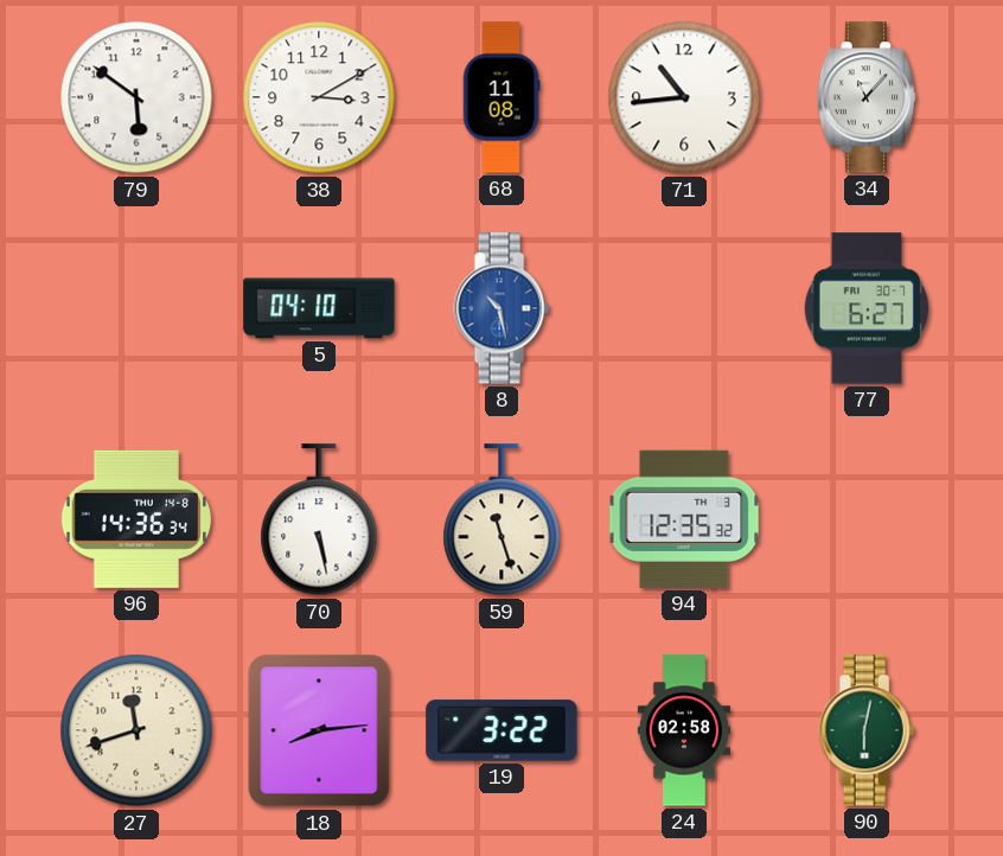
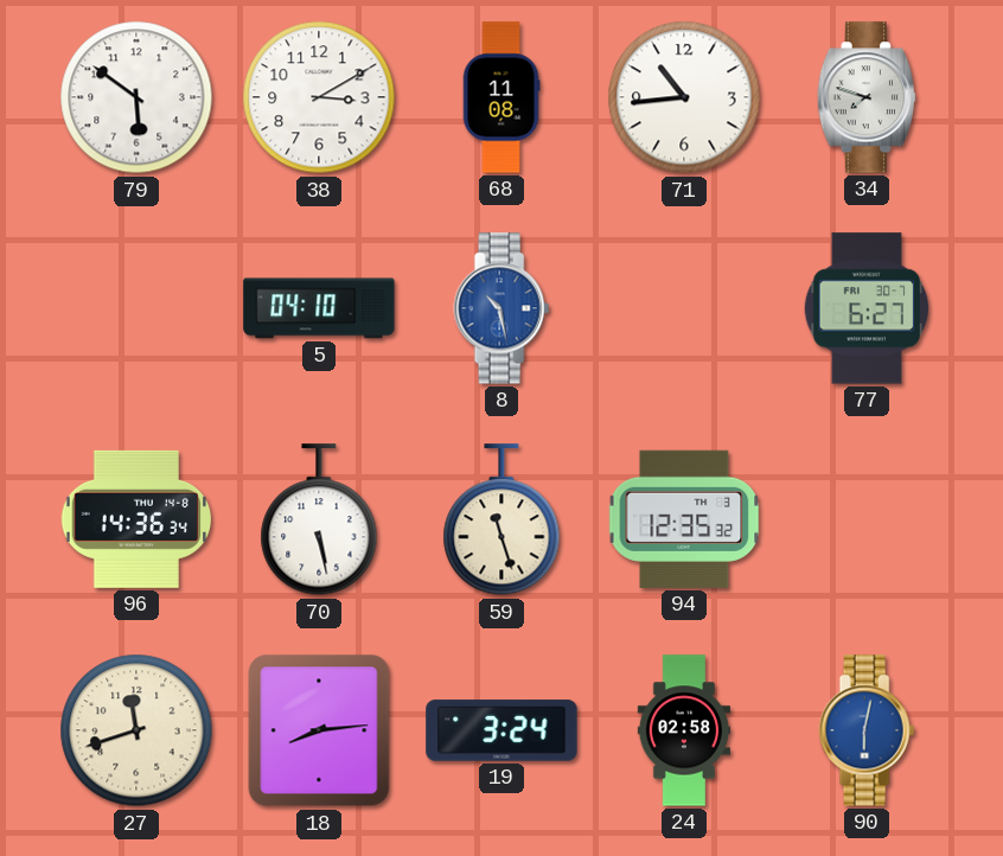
34: 11:07 -> 7:48 (865, 97)
19: 3:22 -> 3:24 (502, 730)
90 dial: green -> blue (867, 730)
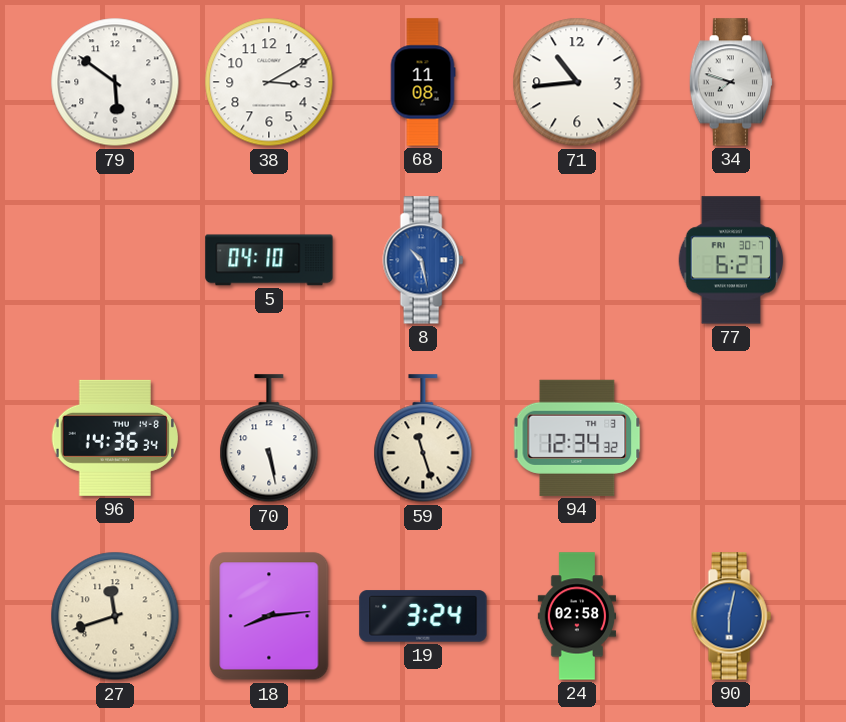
94: 12:35 -> 12:34 (577, 438)
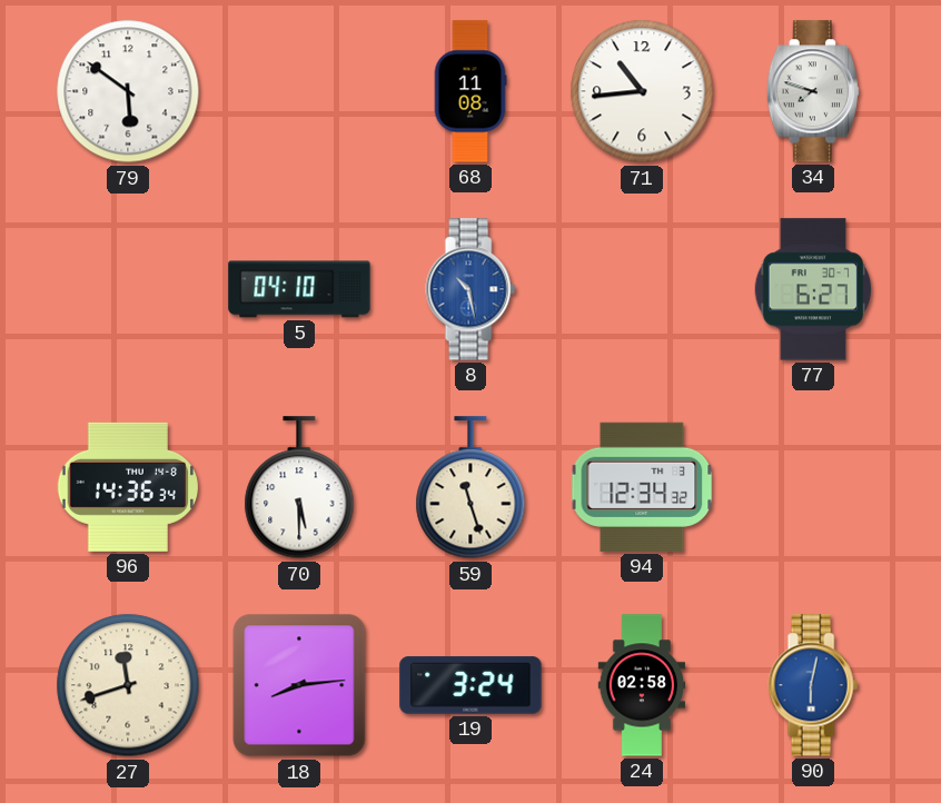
38: 3:10 -> none (269, 82)
70: 5:28 -> 5:30 (299, 488)
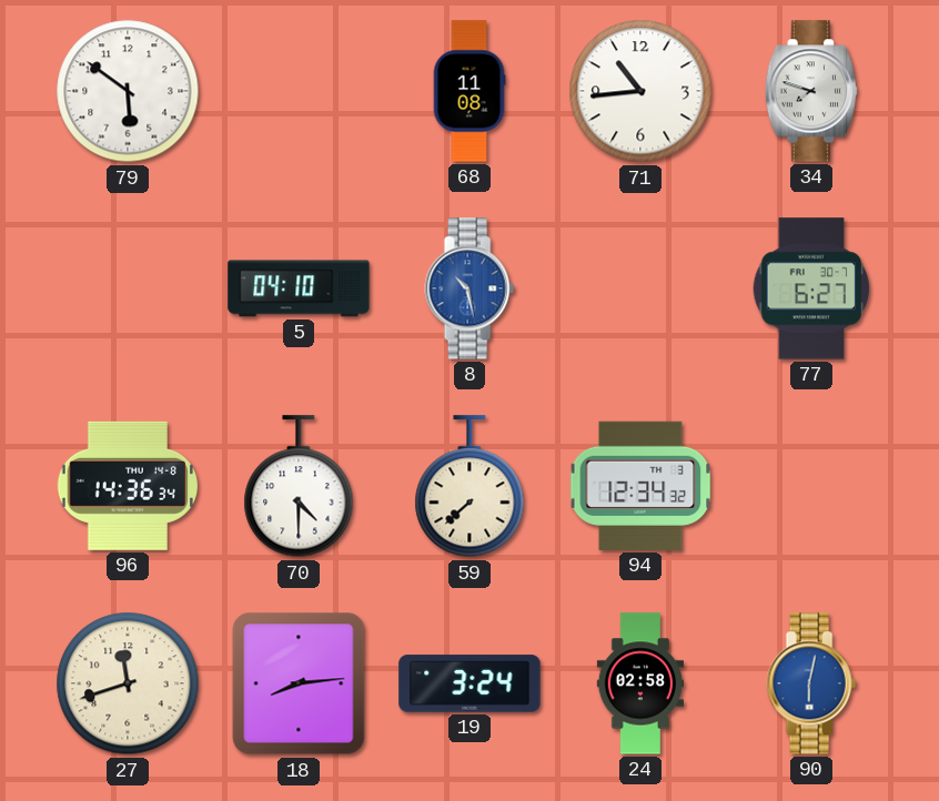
70: 5:30 -> 4:30 (299, 487)
59: 11:27 -> 7:38 (469, 487)
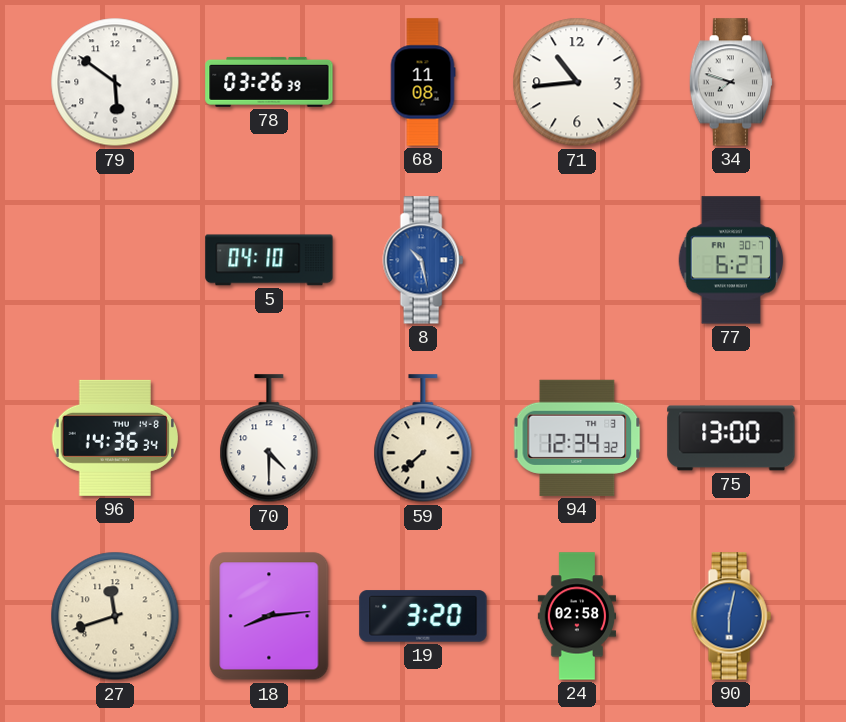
78: none -> 03:26 (269, 82)
75: none -> 13:00 (731, 438)
19: 3:24 -> 3:20 (423, 616)
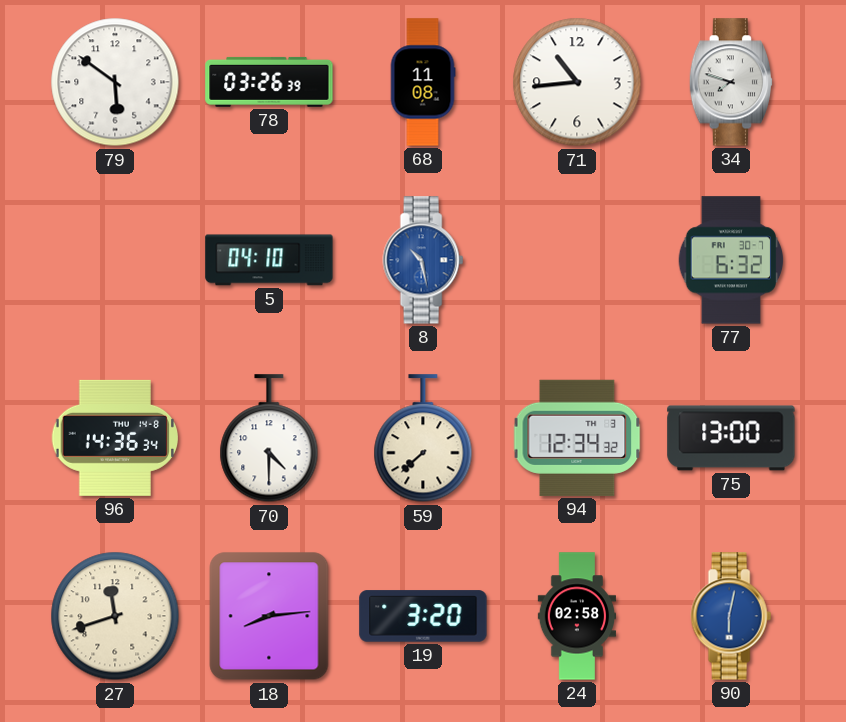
77: 6:27 -> 6:32 (731, 260)
